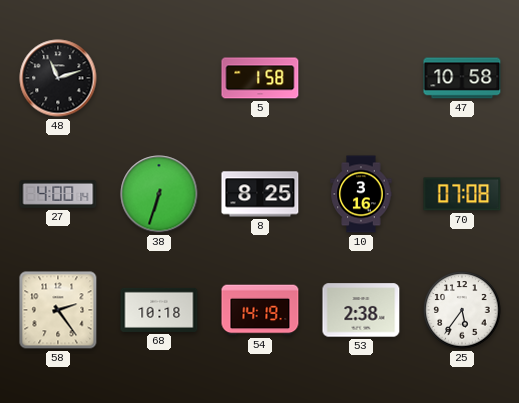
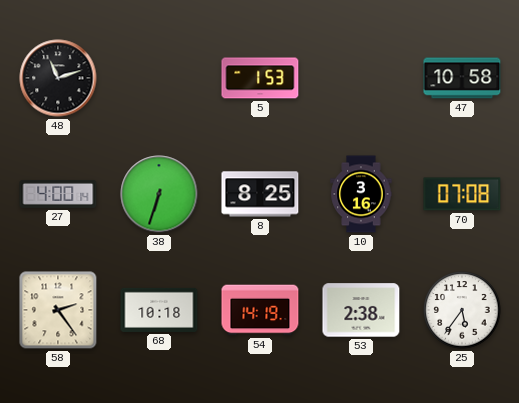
5: 1:58 -> 1:53 (260, 78)
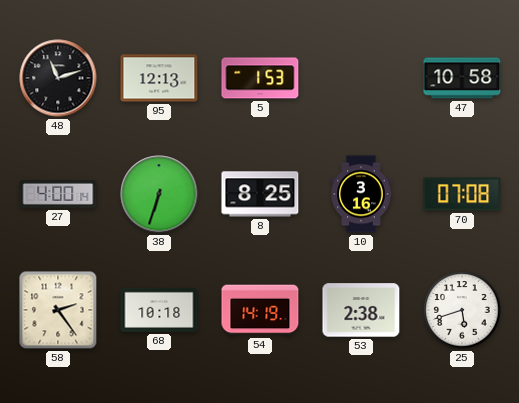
95: none -> 12:13 (159, 78)
25: 5:36 -> 5:42 (462, 310)
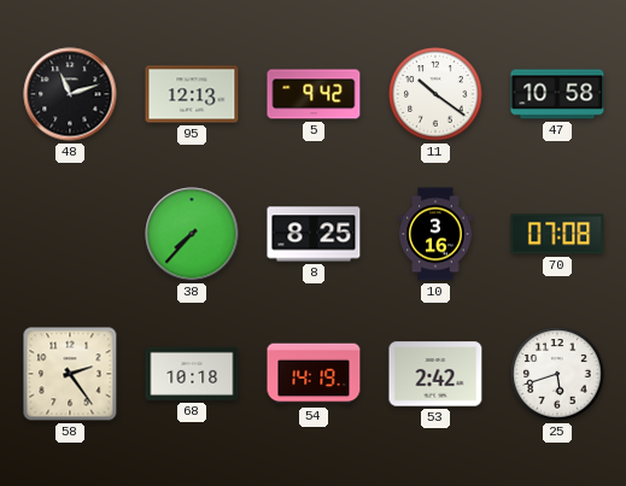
5: 1:53 -> 9:42 (314, 94)
11: none -> 10:21 (435, 94)
27: 4:00 -> none (58, 194)
38: 6:33 -> 7:37 (192, 234)
53: 2:38 -> 2:42 (435, 374)
